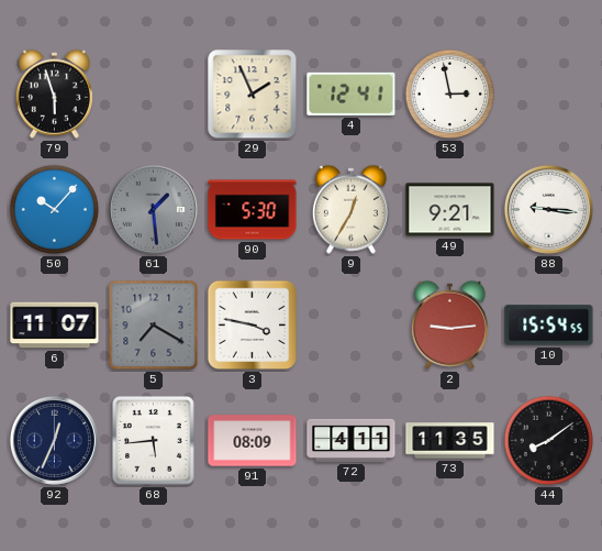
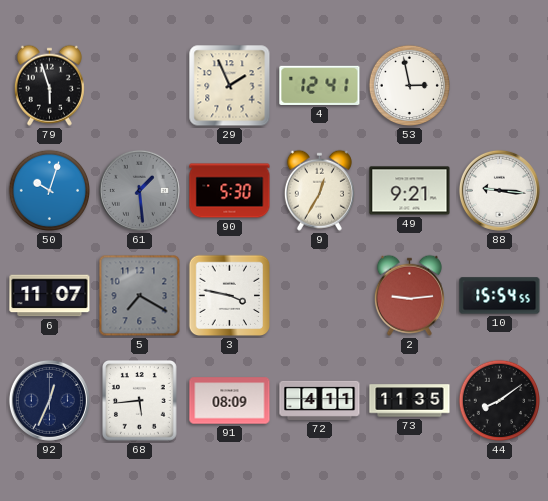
50: 10:07 -> 10:03 (50, 191)
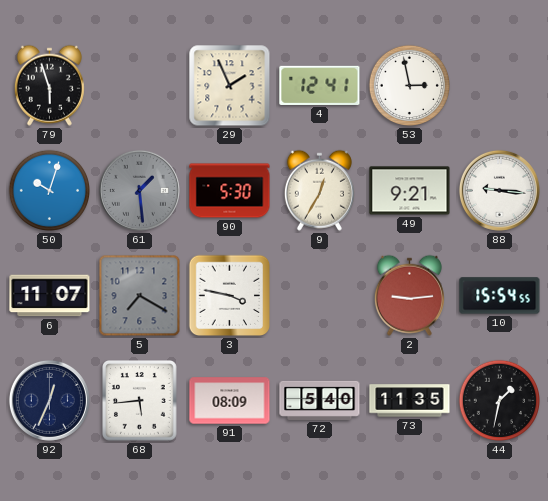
72: 4:11 -> 5:40 (320, 400)
44: 8:09 -> 1:32 (500, 401)
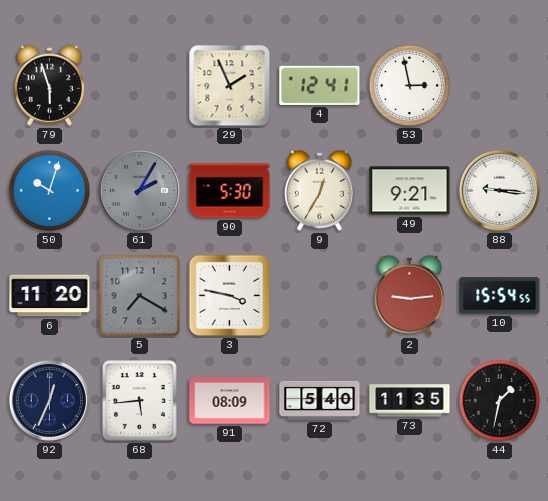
61: 1:29 -> 2:05 (139, 190)
6: 11:07 -> 11:20 (50, 296)
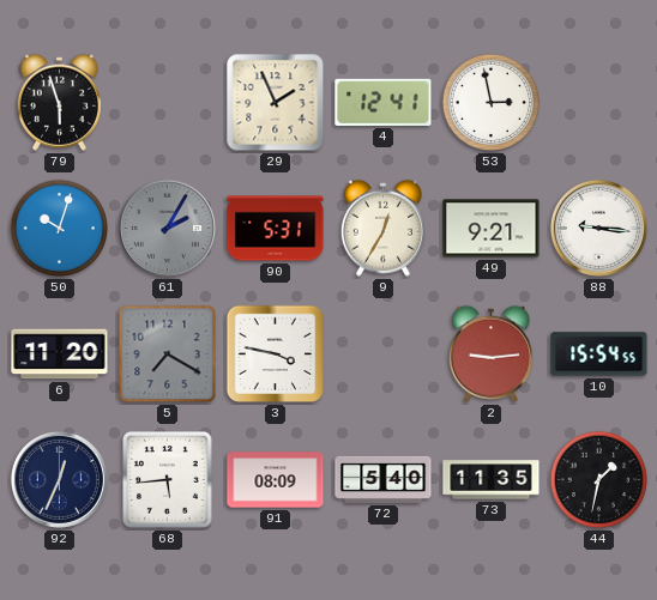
90: 5:30 -> 5:31 (276, 229)
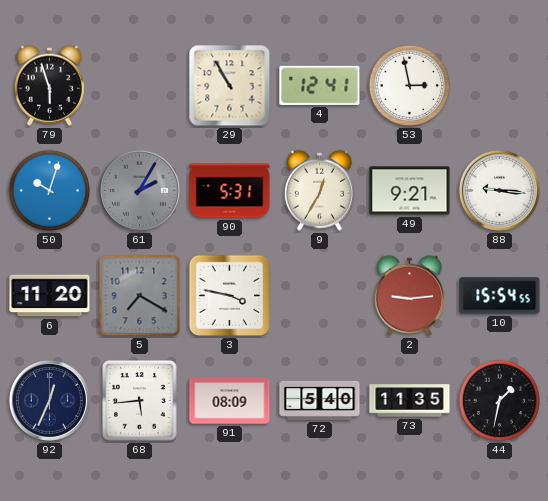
29: 1:56 -> 10:55 (230, 86)
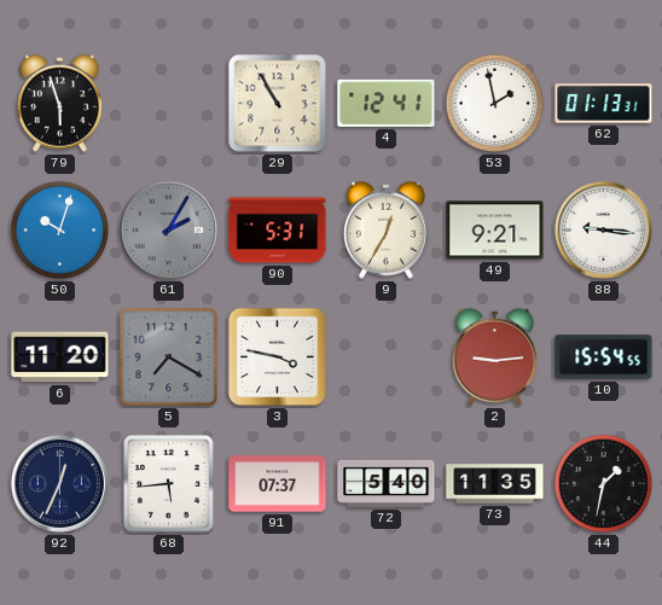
53: 2:58 -> 1:58 (495, 104)
62: none -> 01:13 (604, 104)
91: 08:09 -> 07:37 (278, 484)
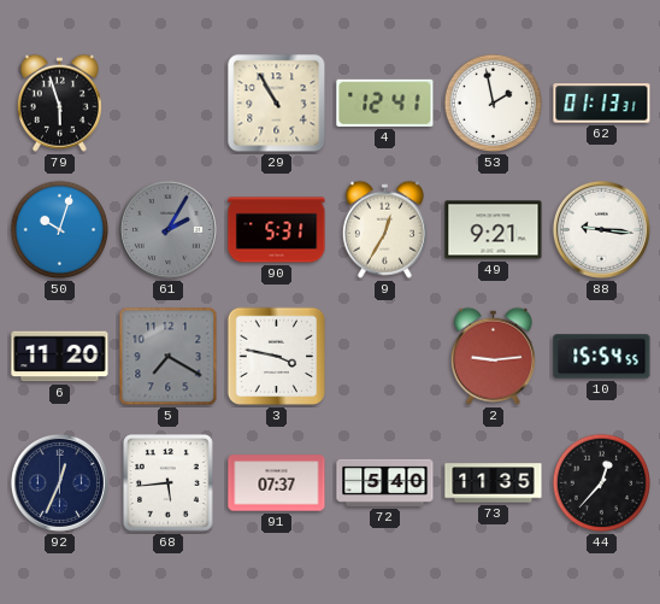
44: 1:32 -> 12:37 (602, 483)
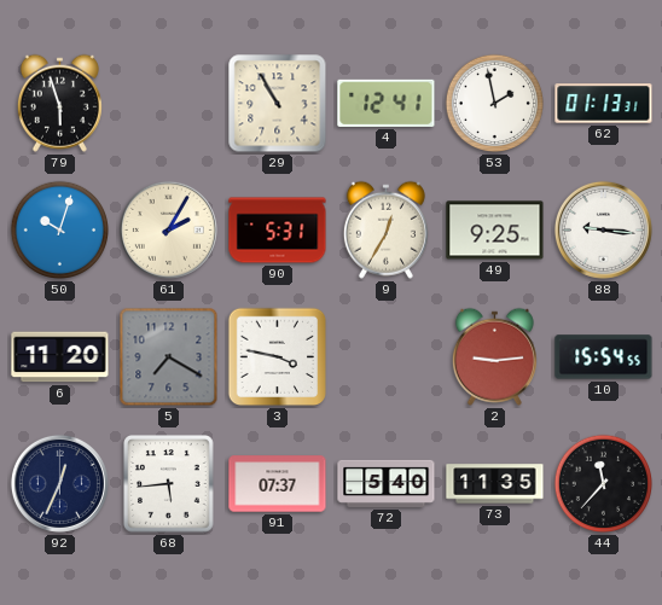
61 dial: grey -> cream (168, 229)
49: 9:21 -> 9:25 (495, 231)
44: 12:37 -> 11:37 (604, 484)
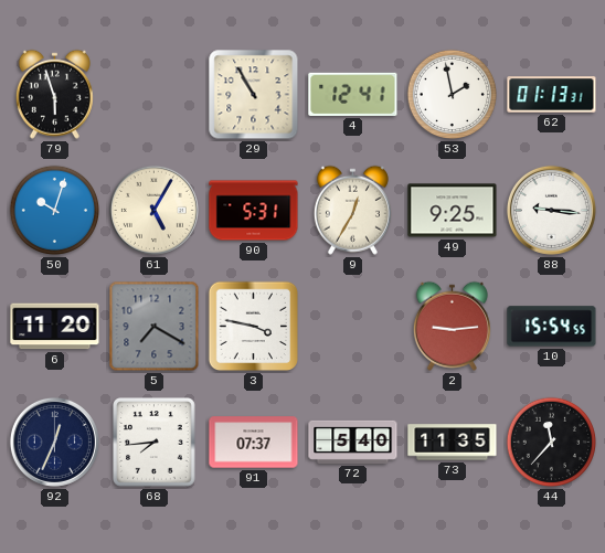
61: 2:05 -> 5:05 (153, 210)
68: 5:44 -> 7:44 (155, 443)
